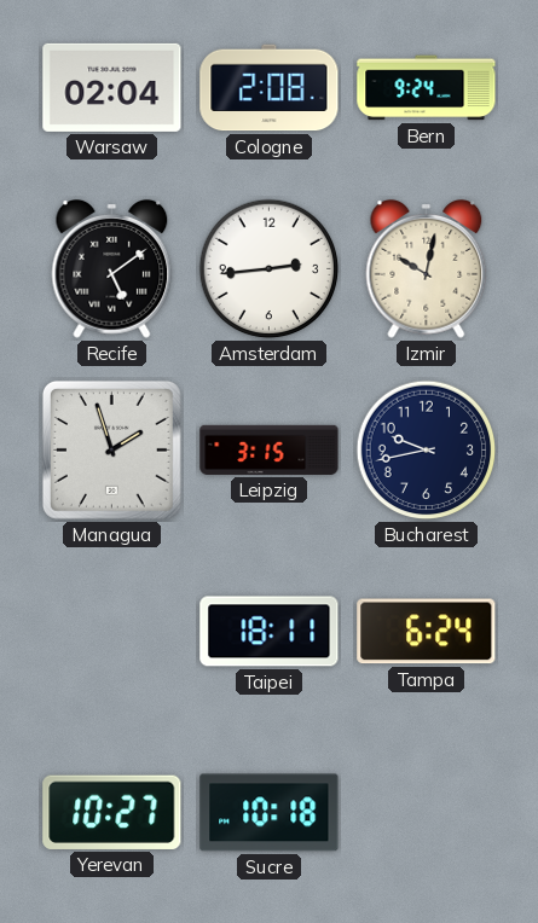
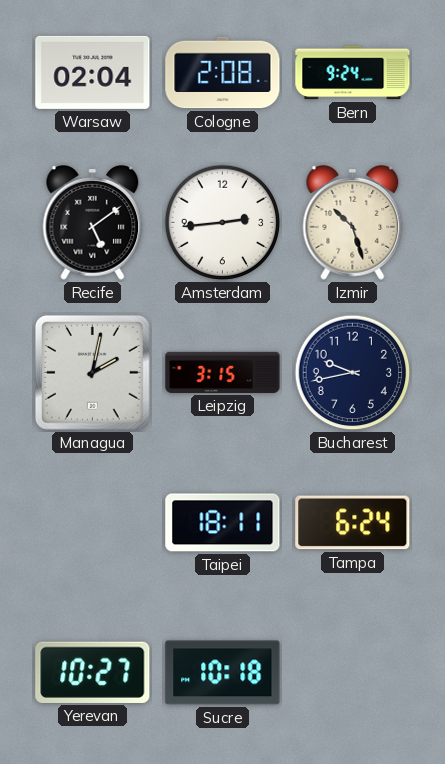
Izmir: 10:02 -> 10:27 (353, 222)
Managua: 1:57 -> 2:02 (92, 372)
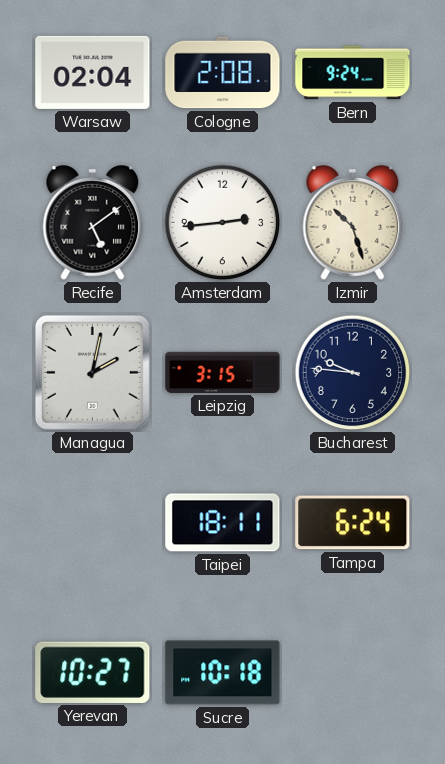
Bucharest: 9:43 -> 9:46 (353, 373)
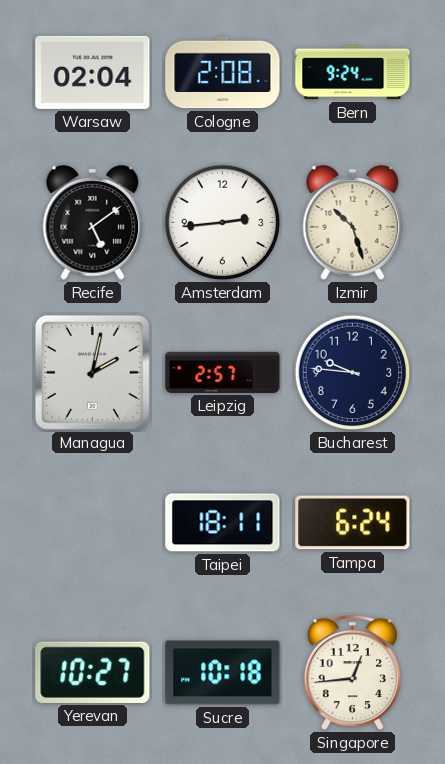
Leipzig: 3:15 -> 2:57 (223, 372)
Singapore: none -> 12:44 (353, 673)
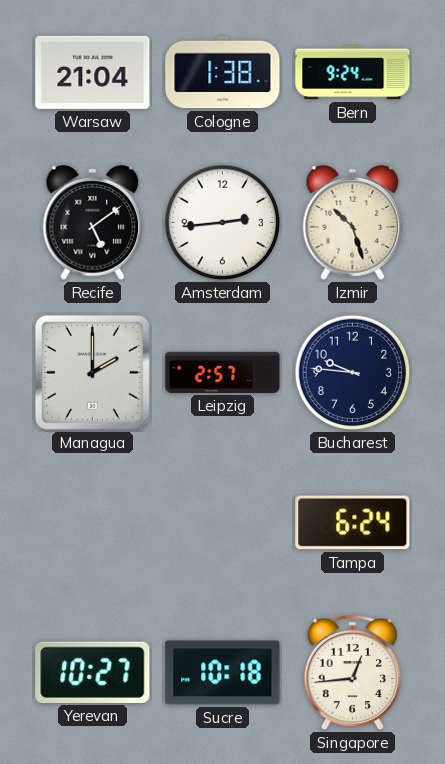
Warsaw: 02:04 -> 21:04 (93, 72)
Cologne: 2:08 -> 1:38 (223, 73)
Managua: 2:02 -> 2:00 (92, 372)
Taipei: 18:11 -> none (223, 523)
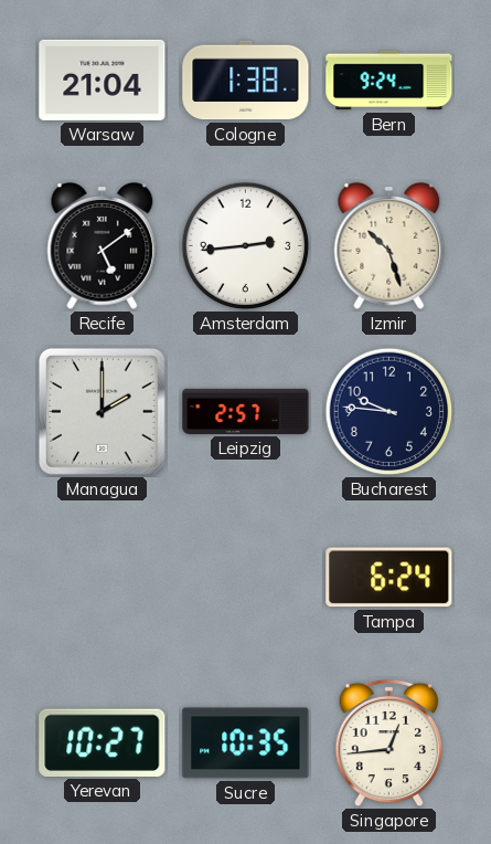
Sucre: 10:18 -> 10:35 (246, 743)
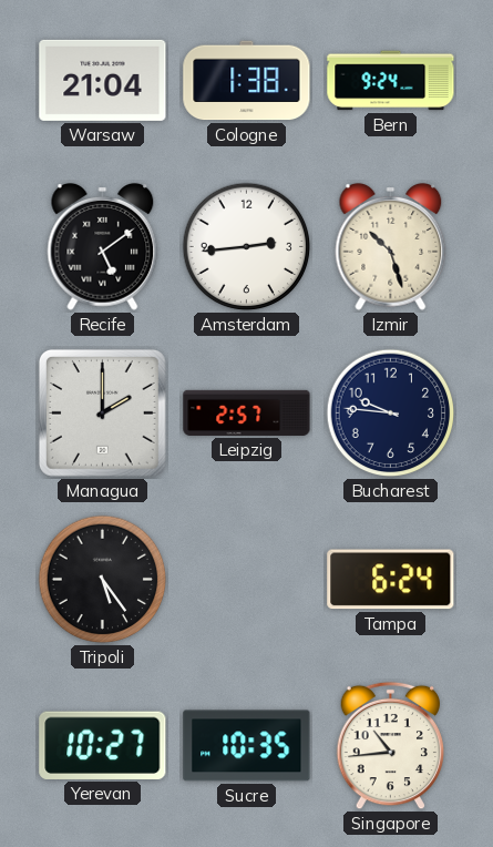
Tripoli: none -> 5:24 (103, 580)
Singapore: 12:44 -> 10:44 (391, 746)
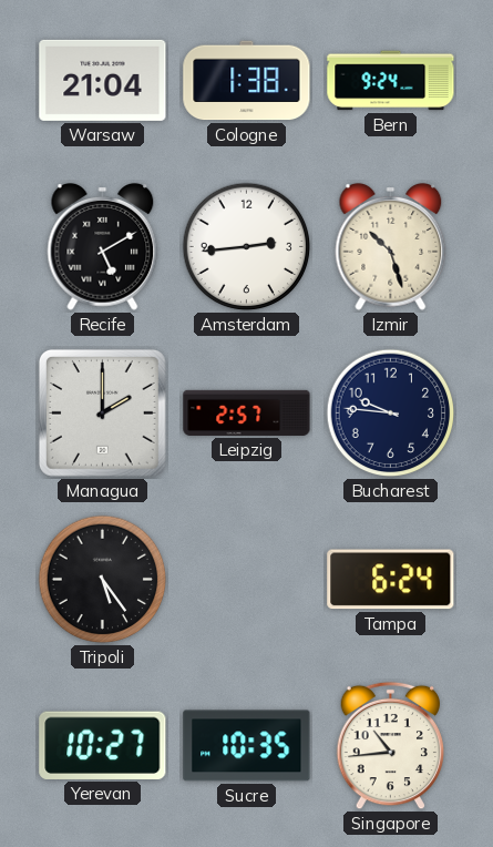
Recife: 5:09 -> 5:10 (103, 246)
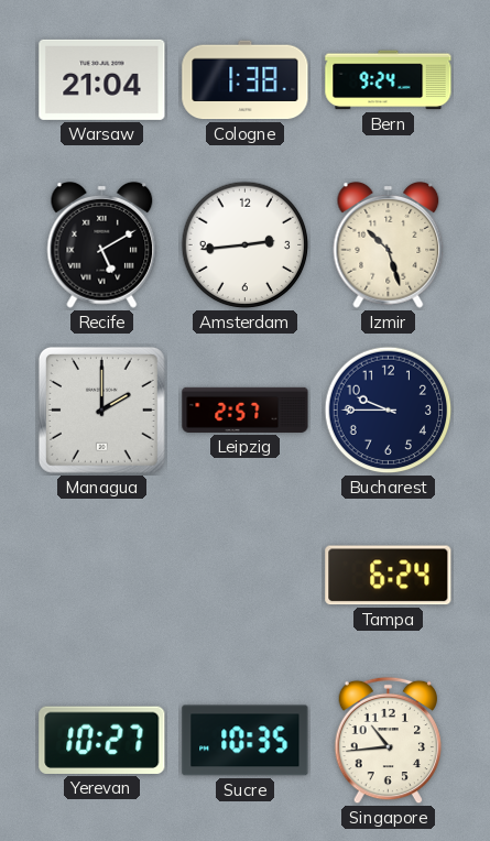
Bucharest: 9:46 -> 9:45 (389, 411)
Tripoli: 5:24 -> none (103, 580)
